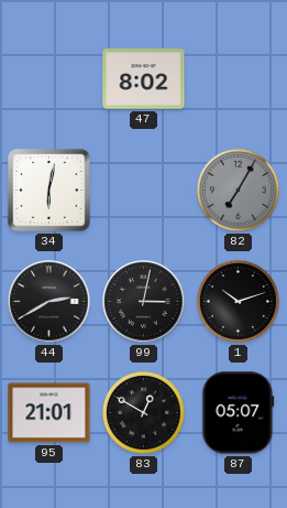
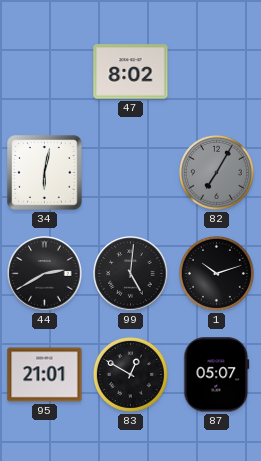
99: 3:02 -> 5:01 (131, 274)
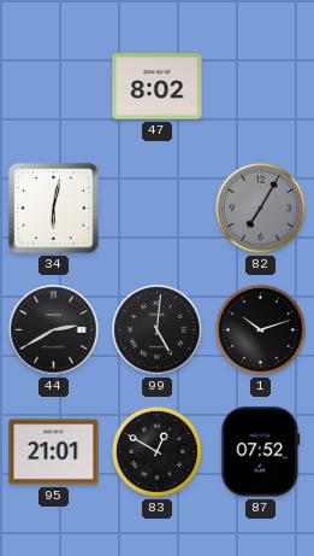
87: 05:07 -> 07:52 (261, 452)
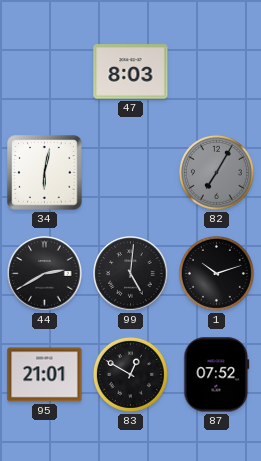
47: 8:02 -> 8:03 (131, 72)
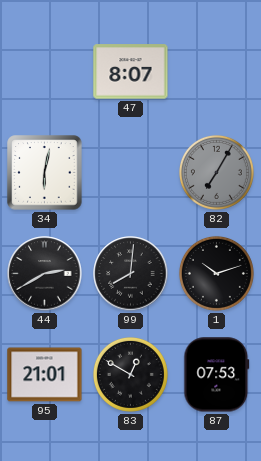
47: 8:03 -> 8:07 (131, 72)
99: 5:01 -> 8:01 (131, 274)
87: 07:52 -> 07:53 (217, 375)
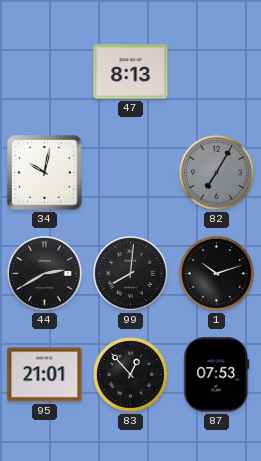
47: 8:07 -> 8:13 (131, 72)
34: 6:02 -> 10:02 (45, 173)
83: 12:50 -> 12:53 (130, 374)
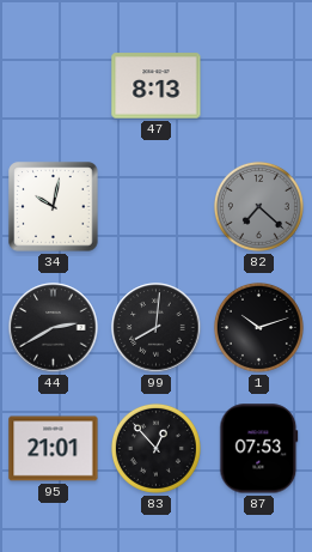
82: 7:05 -> 7:22 (258, 206)
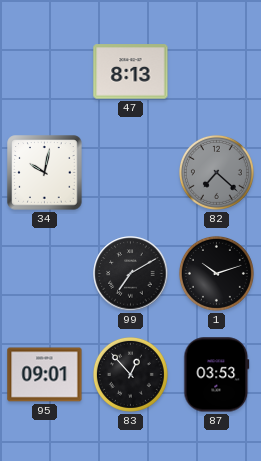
44: 2:40 -> none (54, 328)
99: 8:01 -> 7:10 (131, 274)
95: 21:01 -> 09:01 (45, 375)
87: 07:53 -> 03:53 (217, 375)
